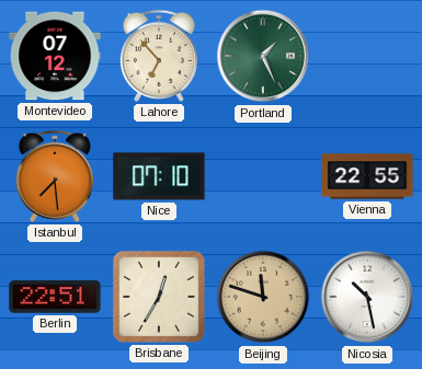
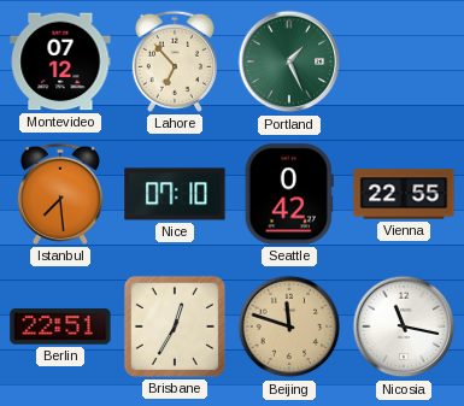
Seattle: none -> 0:42 (289, 194)
Nicosia: 10:28 -> 11:17 (404, 326)
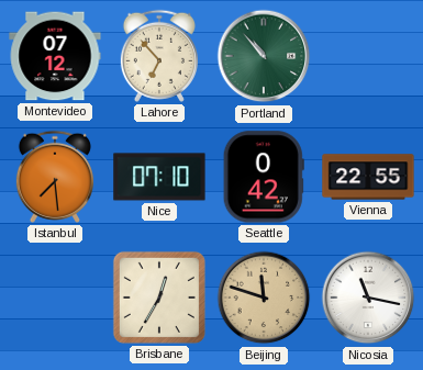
Portland: 1:26 -> 10:53 (264, 56)
Berlin: 22:51 -> none (60, 326)
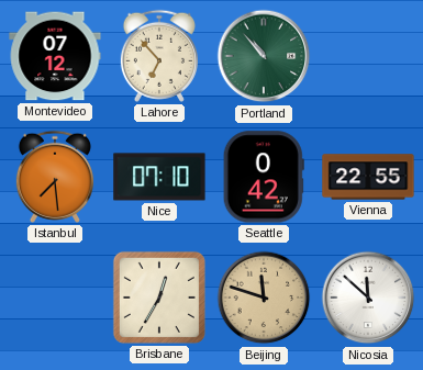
Nicosia: 11:17 -> 11:52 (368, 298)
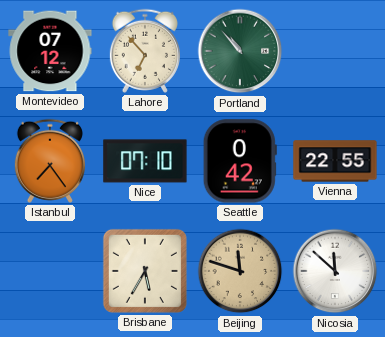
Istanbul: 7:29 -> 7:24 (50, 161)
Brisbane: 12:35 -> 5:35 (145, 271)
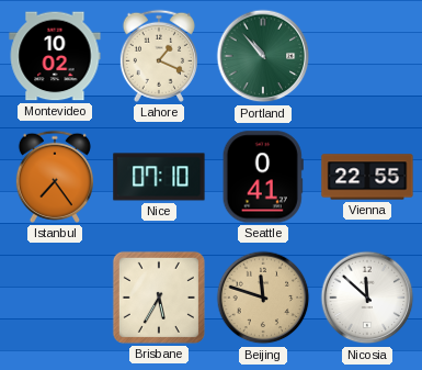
Montevideo: 07:12 -> 10:02 (55, 56)
Lahore: 6:53 -> 1:19 (159, 56)
Seattle: 0:42 -> 0:41 (263, 177)
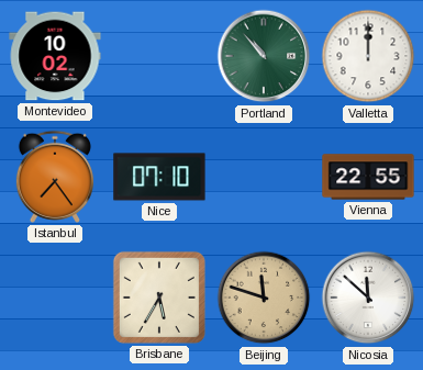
Lahore: 1:19 -> none (159, 56)
Valletta: none -> 12:00 (368, 56)
Seattle: 0:41 -> none (263, 177)
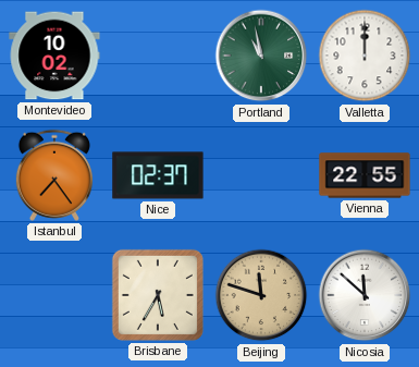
Portland: 10:53 -> 10:58 (261, 56)
Nice: 07:10 -> 02:37 (158, 175)
